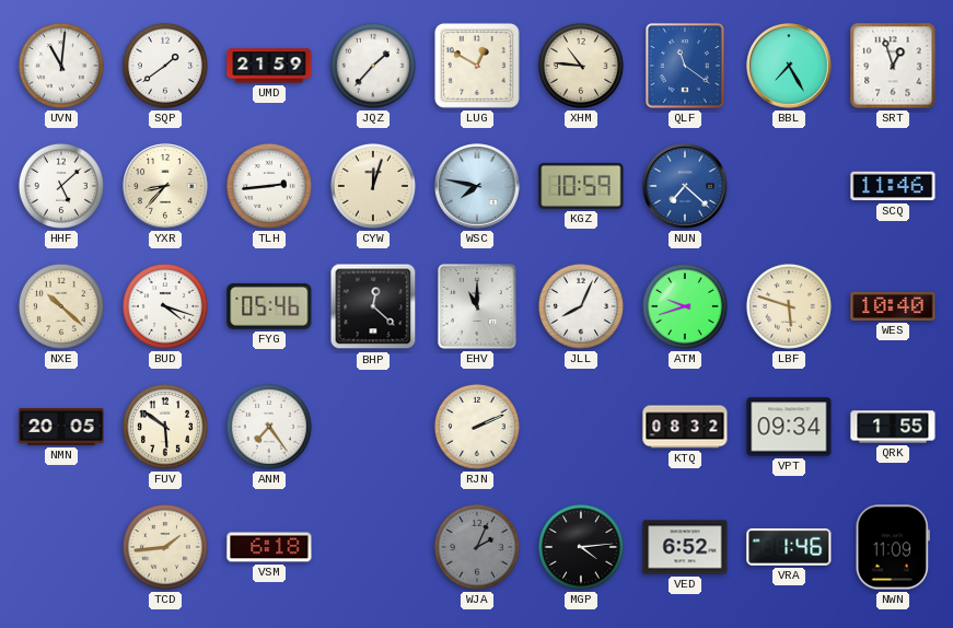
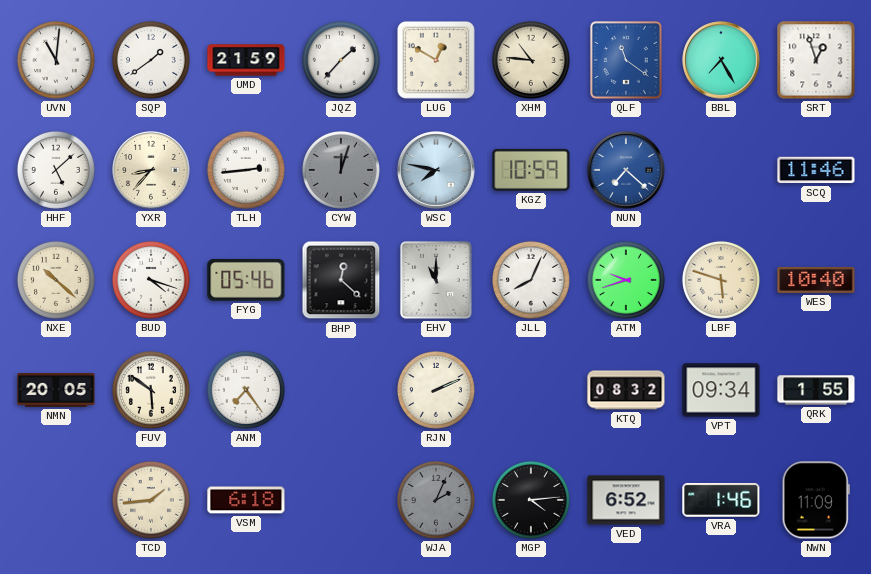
CYW dial: cream -> grey (341, 170)
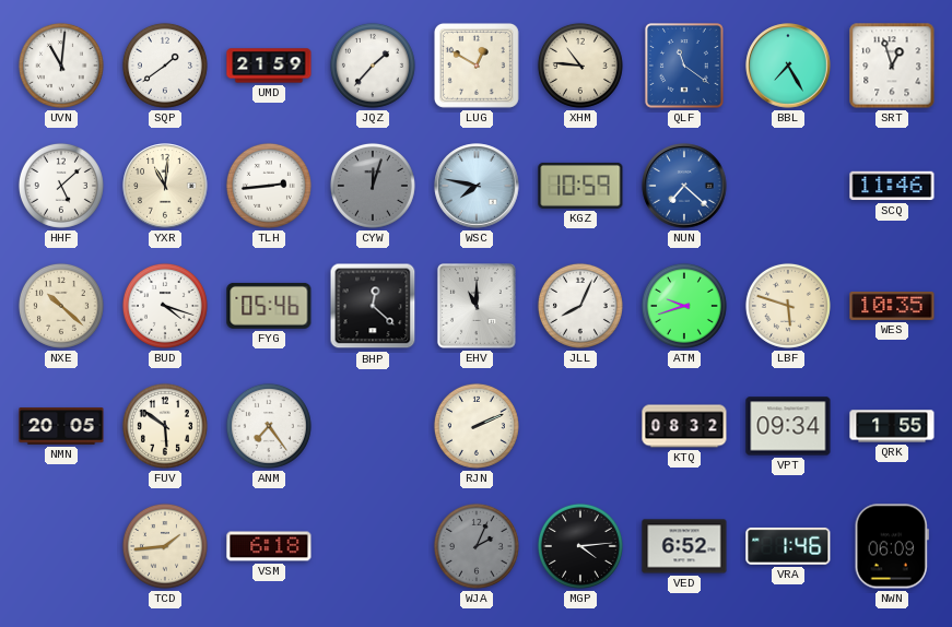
YXR: 8:37 -> 11:01 (165, 186)
WES: 10:40 -> 10:35 (892, 306)
NWN: 11:09 -> 06:09 (892, 546)
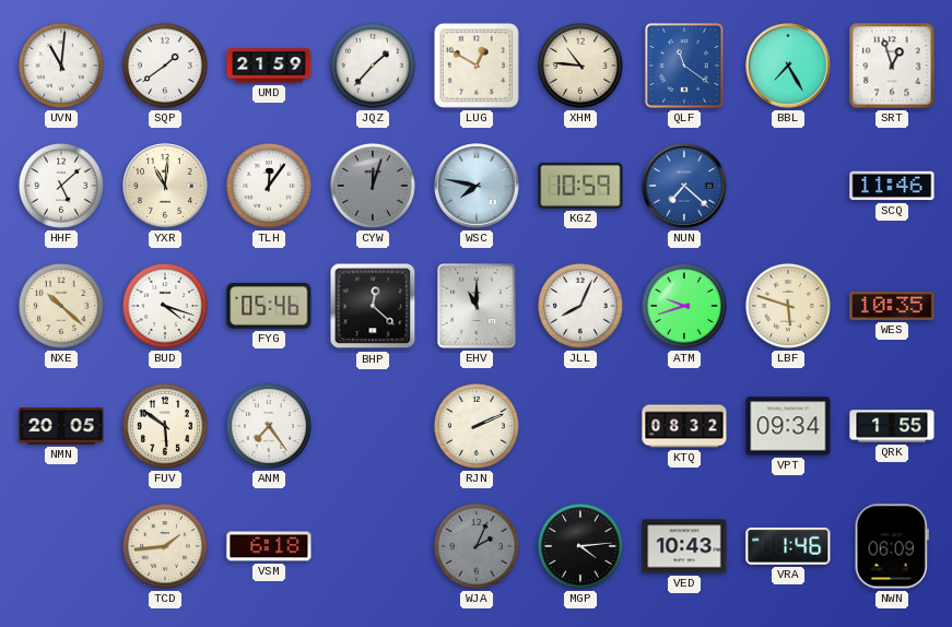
TLH: 2:44 -> 12:06 (269, 186)
VED: 6:52 -> 10:43 (684, 546)
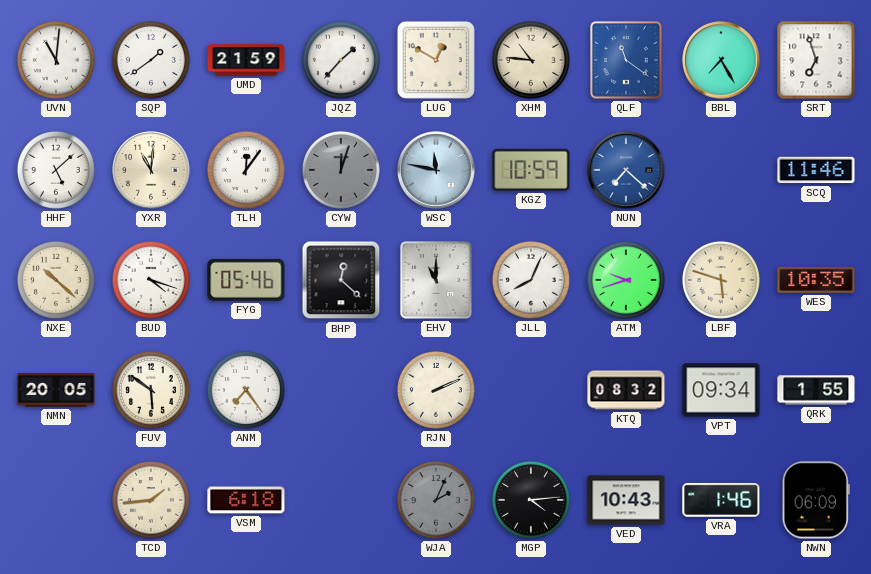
SRT: 12:57 -> 6:57 (816, 60)
WSC: 7:47 -> 11:47 (436, 170)
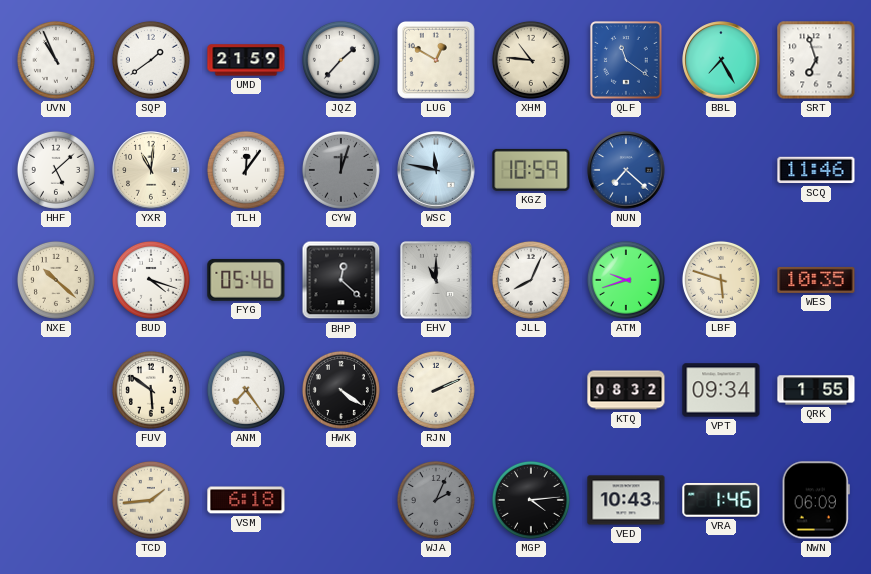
UVN: 11:01 -> 10:56 (56, 60)
NMN: 20:05 -> none (56, 390)
HWK: none -> 4:21 (341, 390)
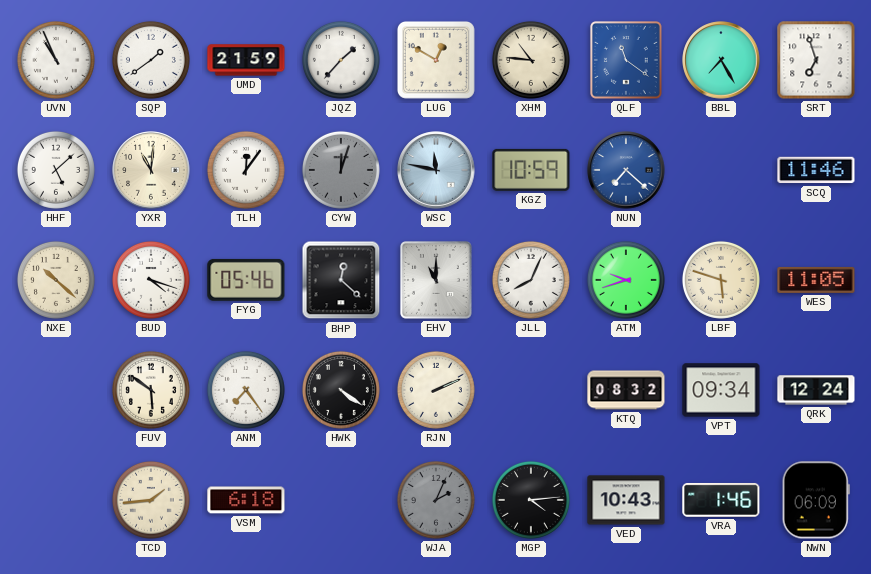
WES: 10:35 -> 11:05 (816, 280)
QRK: 1:55 -> 12:24 (816, 390)
